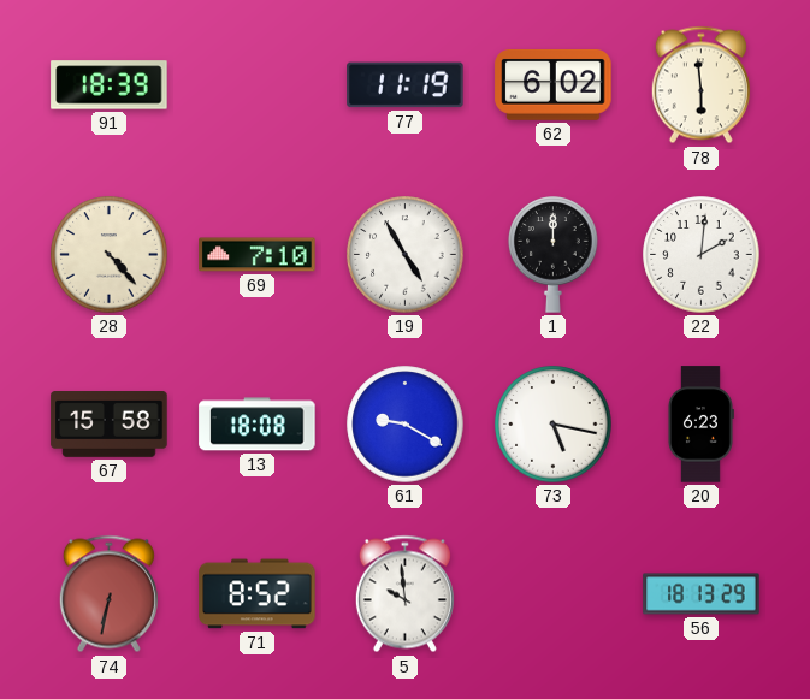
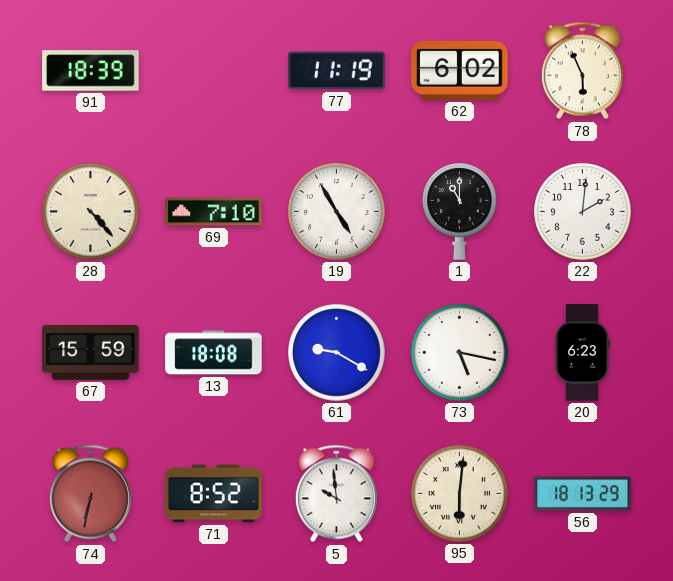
78: 5:59 -> 5:56 (582, 71)
1: 12:00 -> 11:00 (460, 212)
67: 15:58 -> 15:59 (91, 353)
95: none -> 6:01 (460, 494)
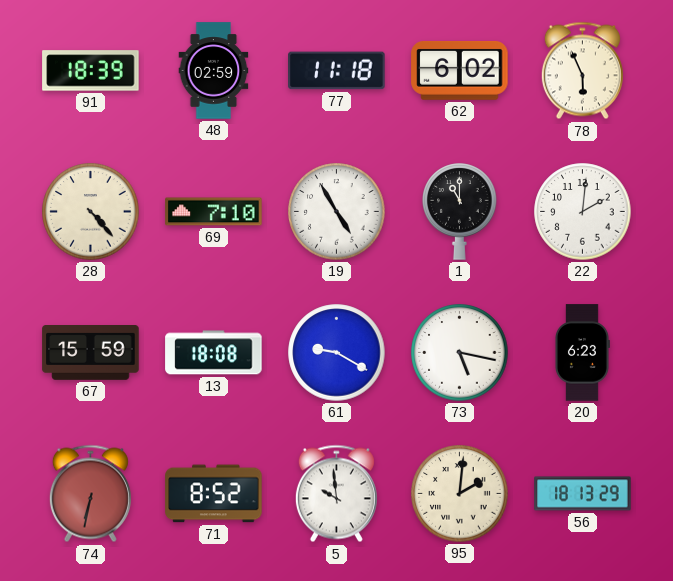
48: none -> 02:59 (214, 71)
77: 11:19 -> 11:18 (337, 71)
95: 6:01 -> 2:01 (460, 494)
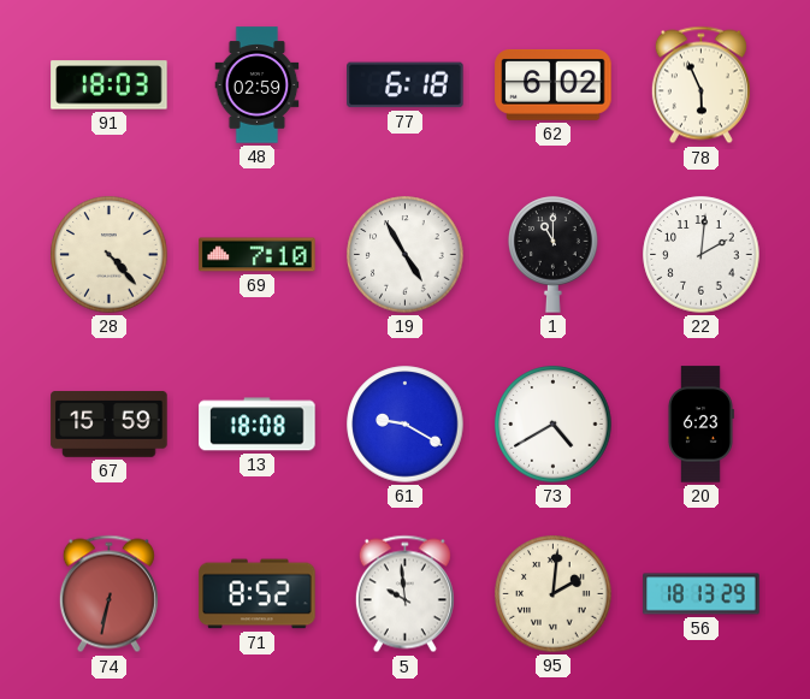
91: 18:39 -> 18:03 (110, 85)
77: 11:18 -> 6:18 (406, 85)
73: 5:17 -> 4:40 (554, 425)
